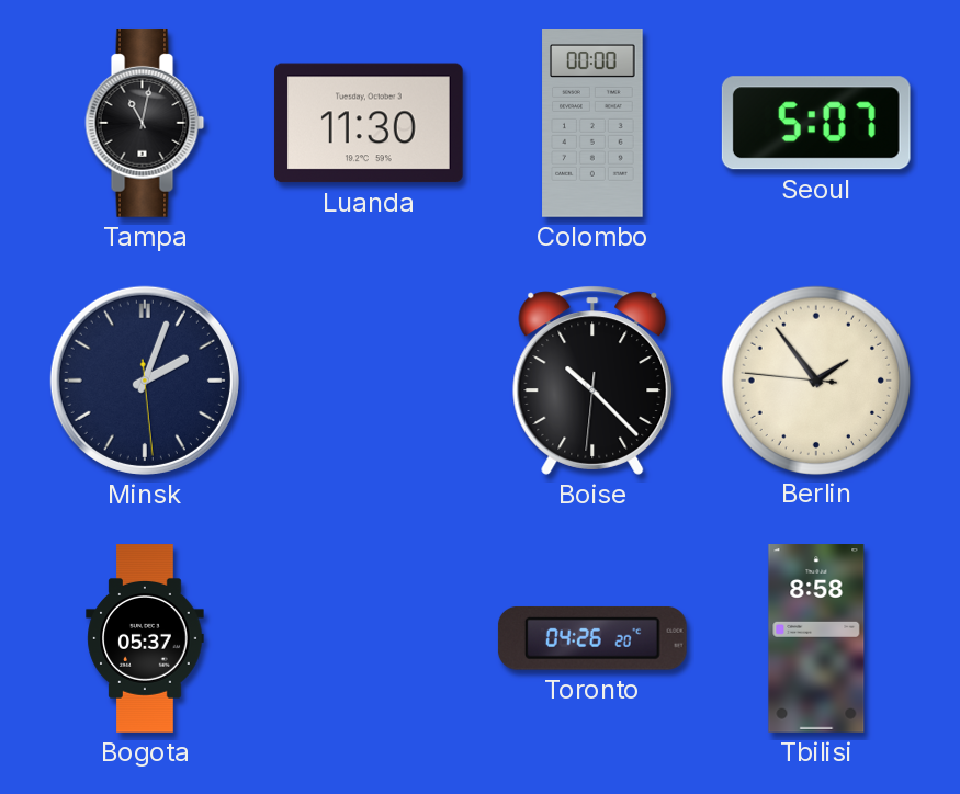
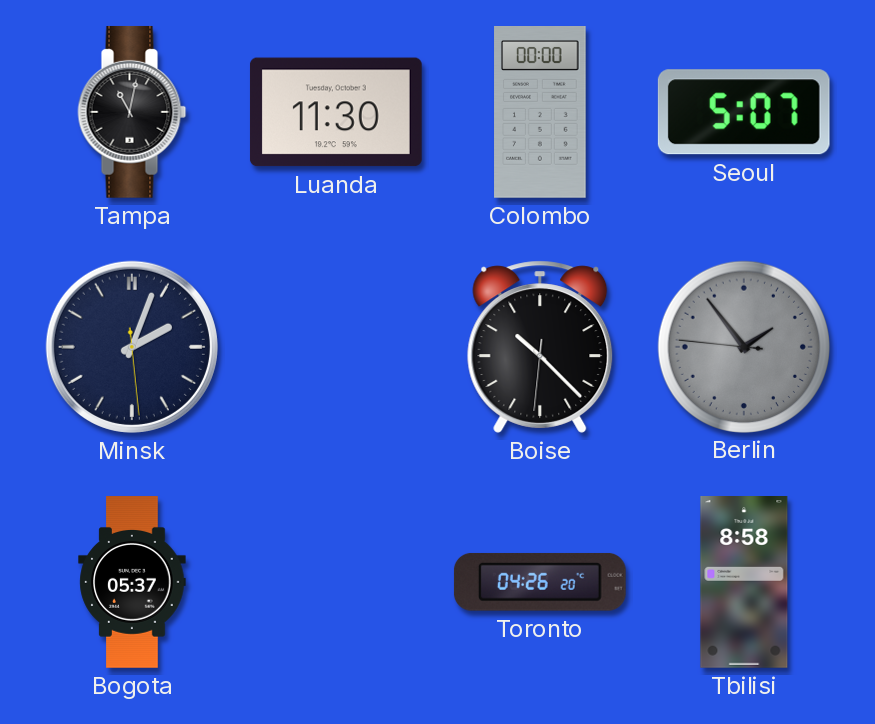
Berlin dial: cream -> grey (743, 346)
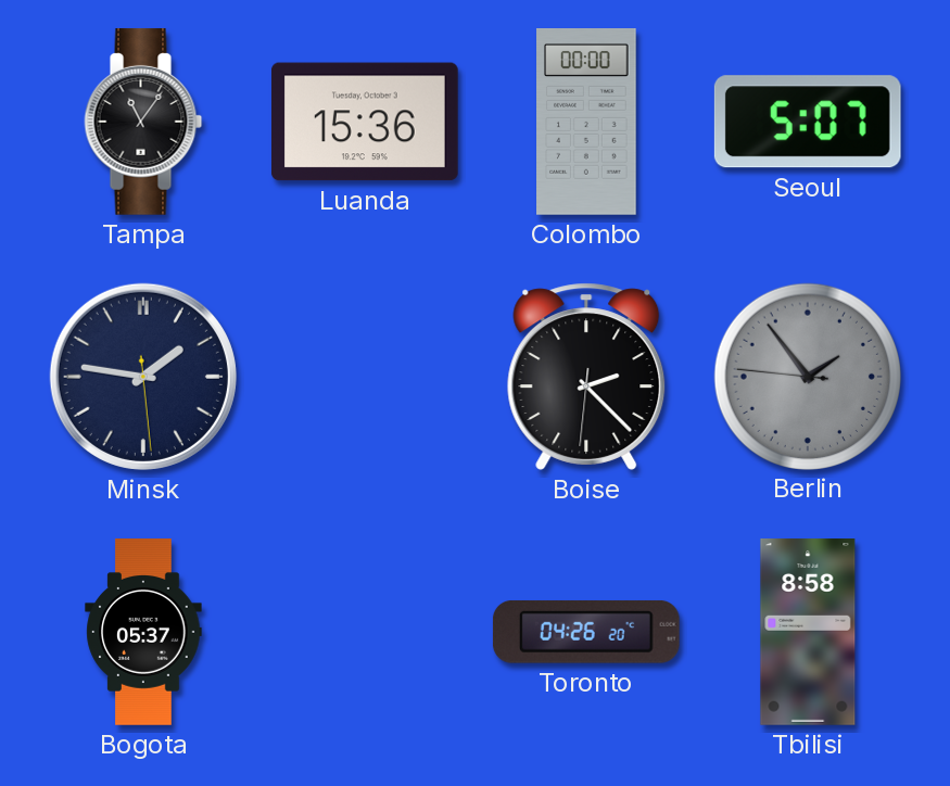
Tampa: 11:02 -> 11:06 (143, 122)
Luanda: 11:30 -> 15:36 (365, 122)
Minsk: 2:03 -> 1:46 (143, 377)
Boise: 10:22 -> 2:22 (586, 377)
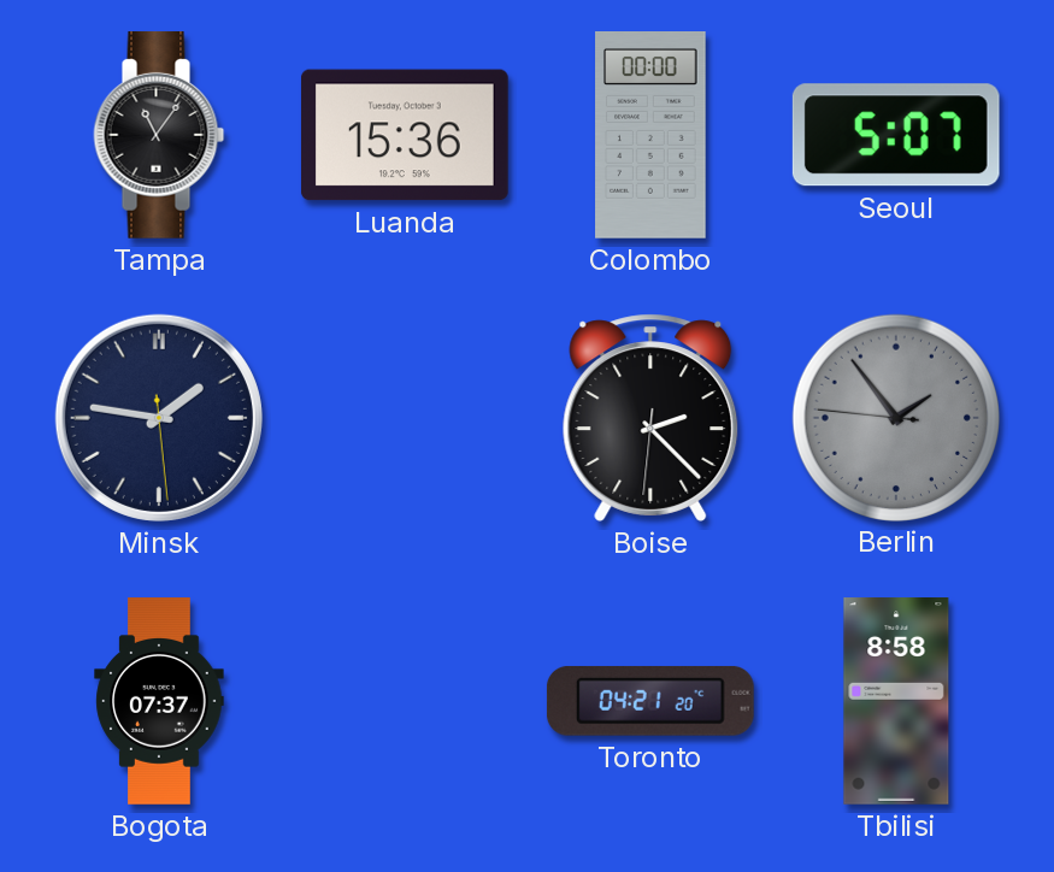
Bogota: 05:37 -> 07:37 (159, 701)
Toronto: 04:26 -> 04:21 (650, 701)
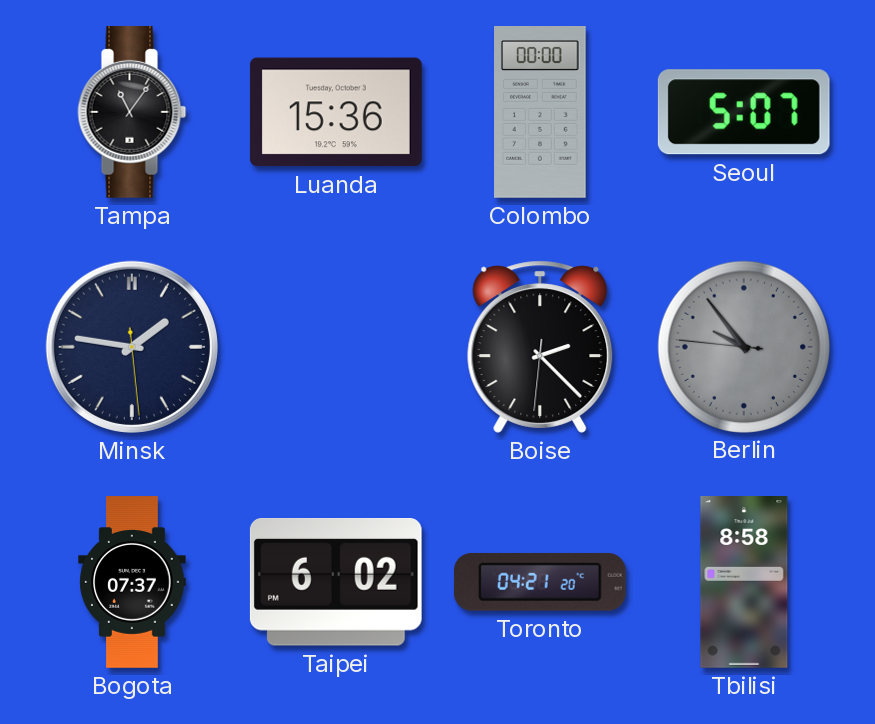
Berlin: 1:53 -> 9:53 (743, 346)
Taipei: none -> 6:02 (336, 583)
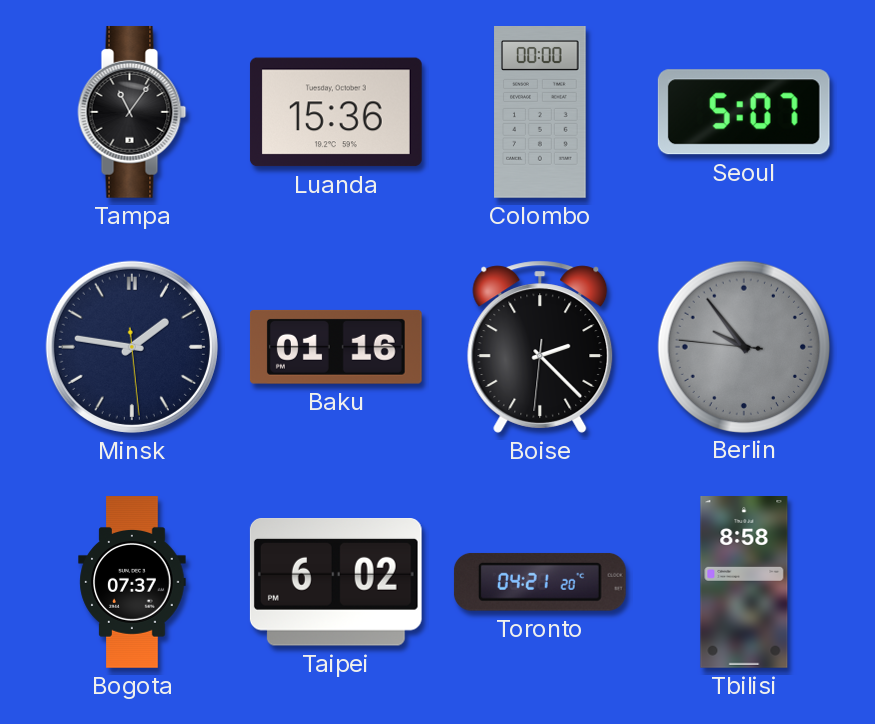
Baku: none -> 01:16 (336, 347)
